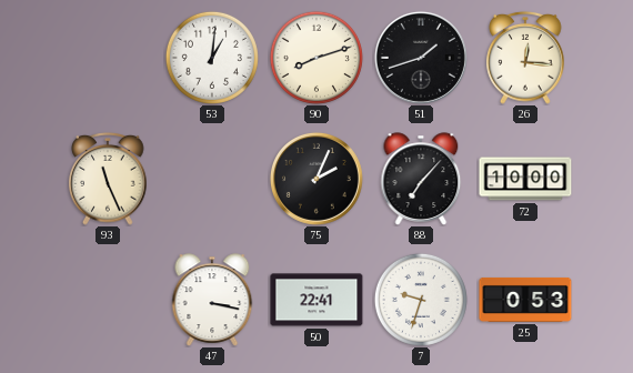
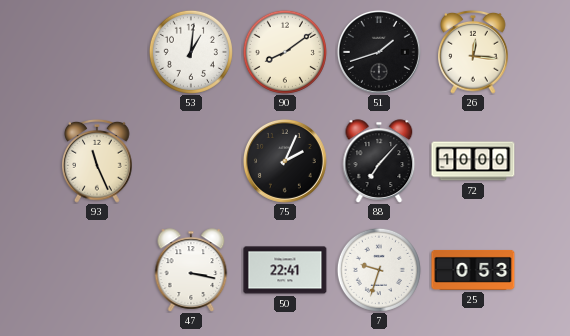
90: 8:12 -> 8:09 (285, 52)
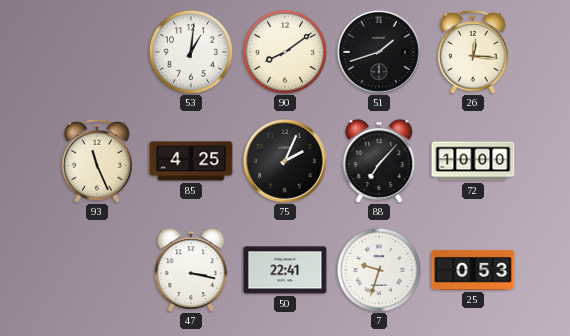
85: none -> 4:25 (191, 161)
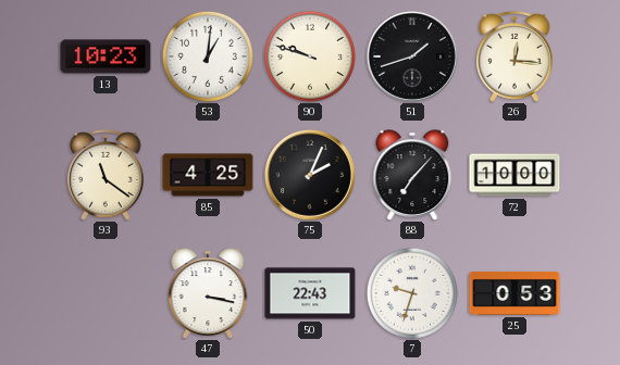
13: none -> 10:23 (106, 56)
90: 8:09 -> 9:48 (310, 56)
93: 11:26 -> 11:21 (106, 176)
50: 22:41 -> 22:43 (310, 293)
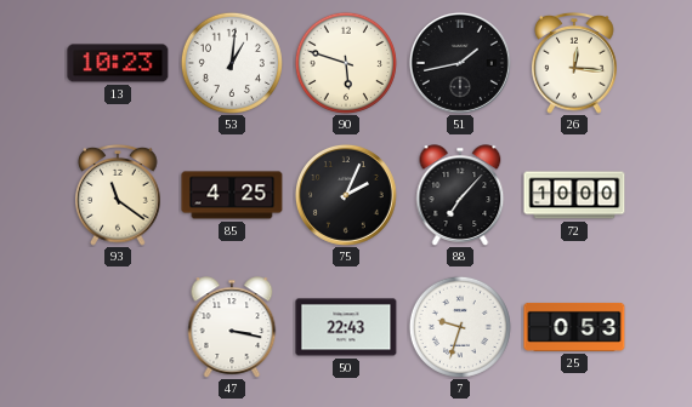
90: 9:48 -> 5:48 (346, 63)
51: 1:42 -> 1:43 (460, 63)
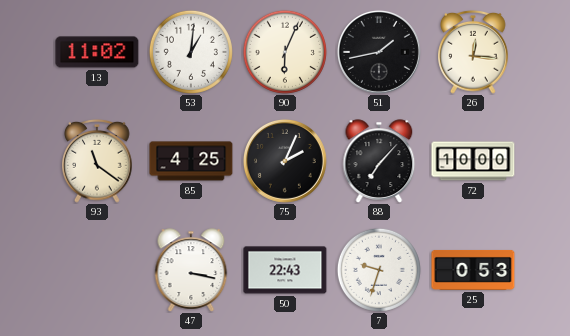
13: 10:23 -> 11:02 (97, 52)
90: 5:48 -> 6:04 (285, 52)
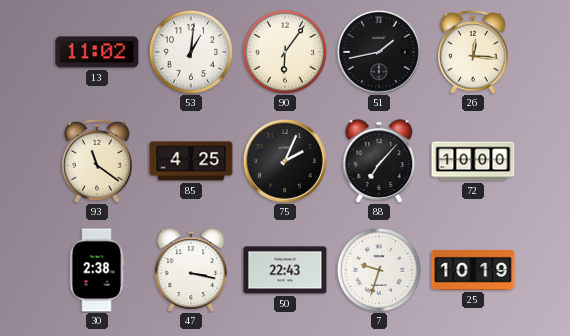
90: 6:04 -> 6:06 (285, 52)
30: none -> 2:38 (97, 270)
25: 0:53 -> 10:19 (473, 270)
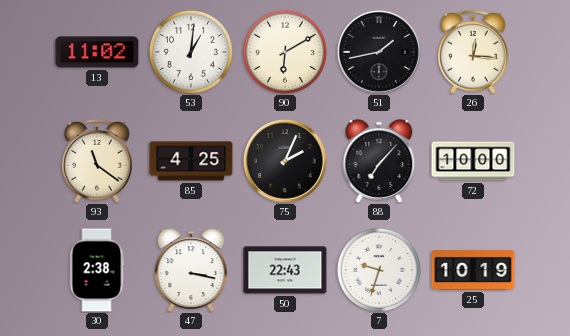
90: 6:06 -> 6:10 (285, 52)
